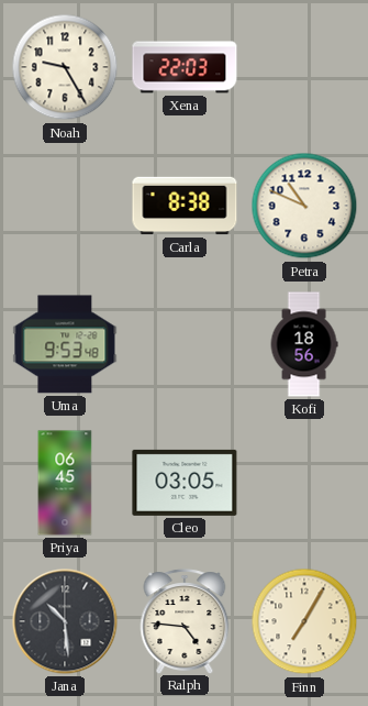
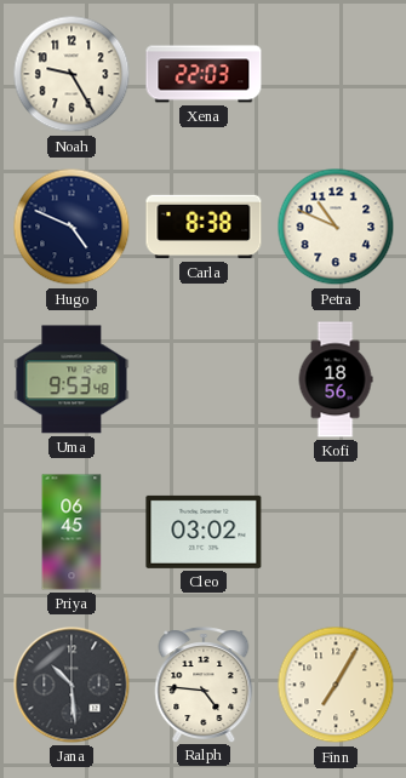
Hugo: none -> 4:49 (72, 227)
Cleo: 03:05 -> 03:02 (204, 532)
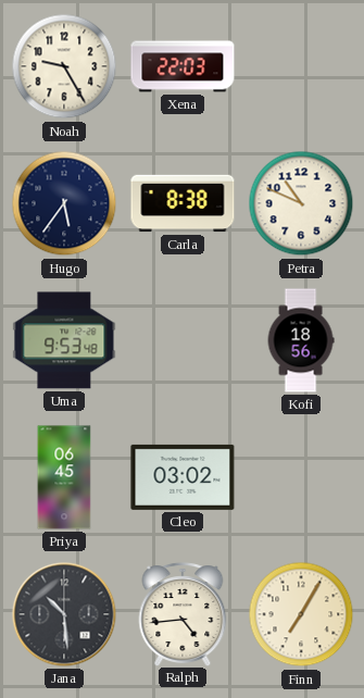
Hugo: 4:49 -> 5:36 (64, 203)
Ralph: 4:46 -> 4:44 (183, 614)
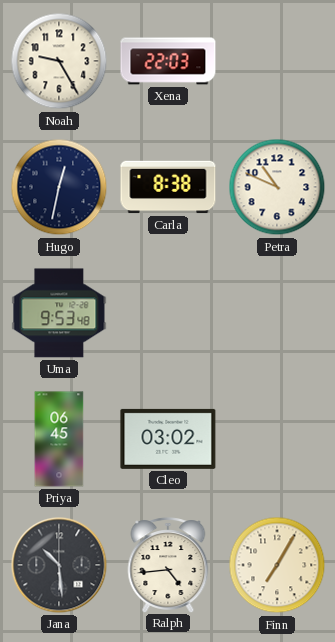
Hugo: 5:36 -> 12:32 (59, 187)
Kofi: 18:56 -> none (301, 340)
